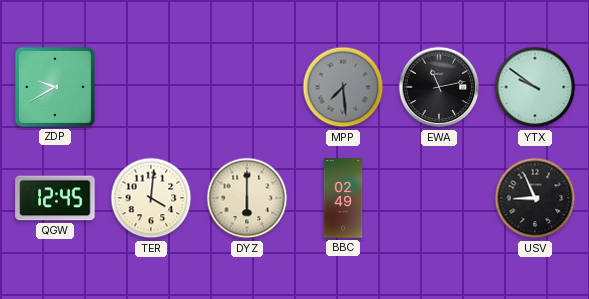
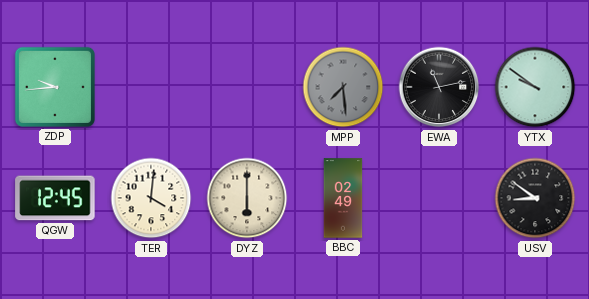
ZDP: 9:40 -> 9:44 (55, 87)
USV: 8:56 -> 8:51 (535, 198)
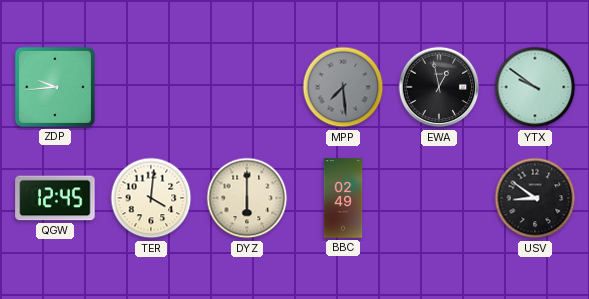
EWA: 11:13 -> 12:58 (439, 87)
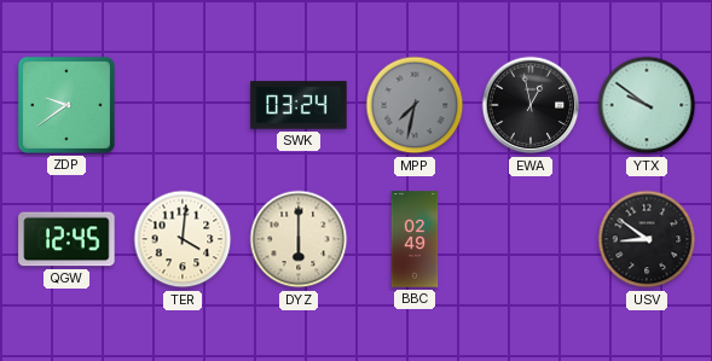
ZDP: 9:44 -> 9:39 (66, 105)
SWK: none -> 03:24 (299, 105)
MPP: 7:29 -> 7:32 (415, 105)
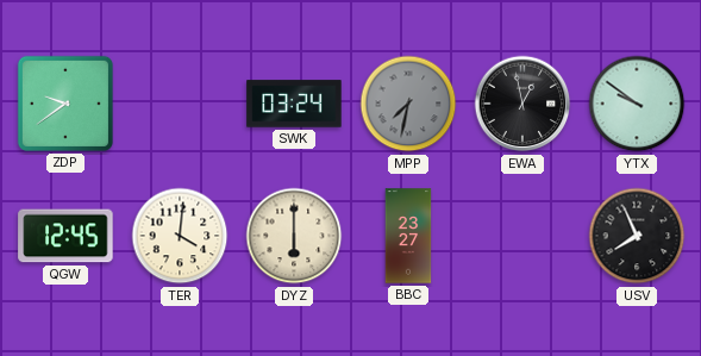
BBC: 02:49 -> 23:27 (408, 236)
USV: 8:51 -> 7:56 (637, 236)
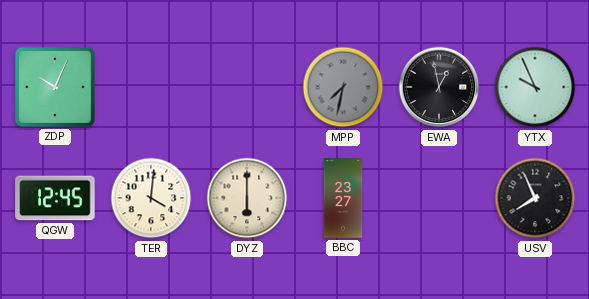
ZDP: 9:39 -> 10:04 (55, 87)
SWK: 03:24 -> none (294, 104)
YTX: 9:51 -> 9:56 (535, 87)
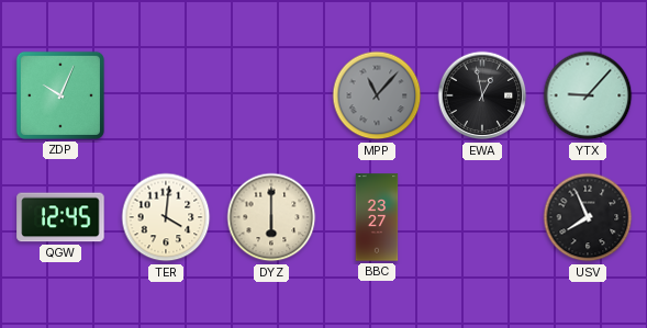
MPP: 7:32 -> 11:07 (377, 95)
YTX: 9:56 -> 9:07 (588, 95)
